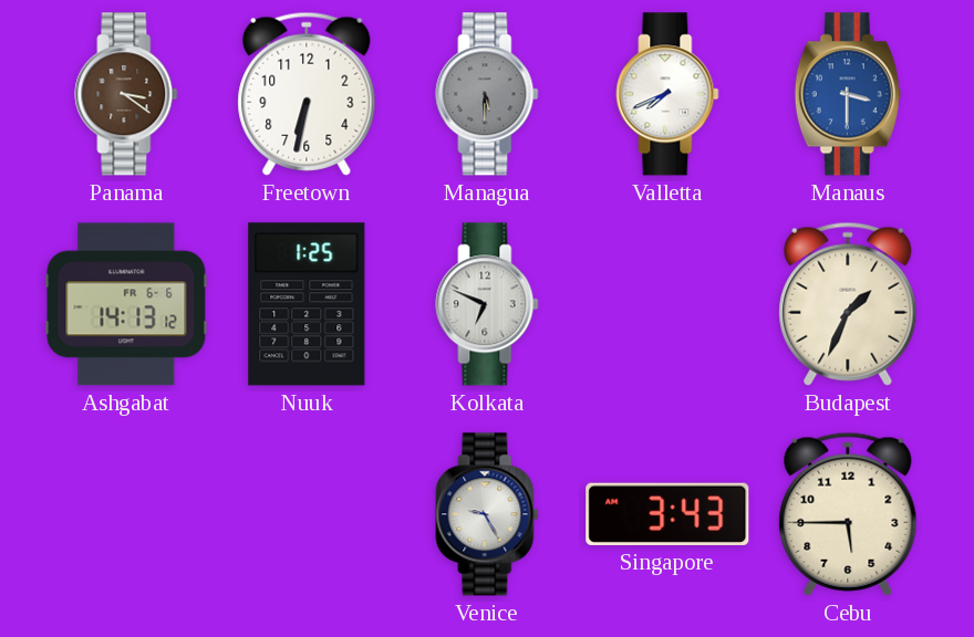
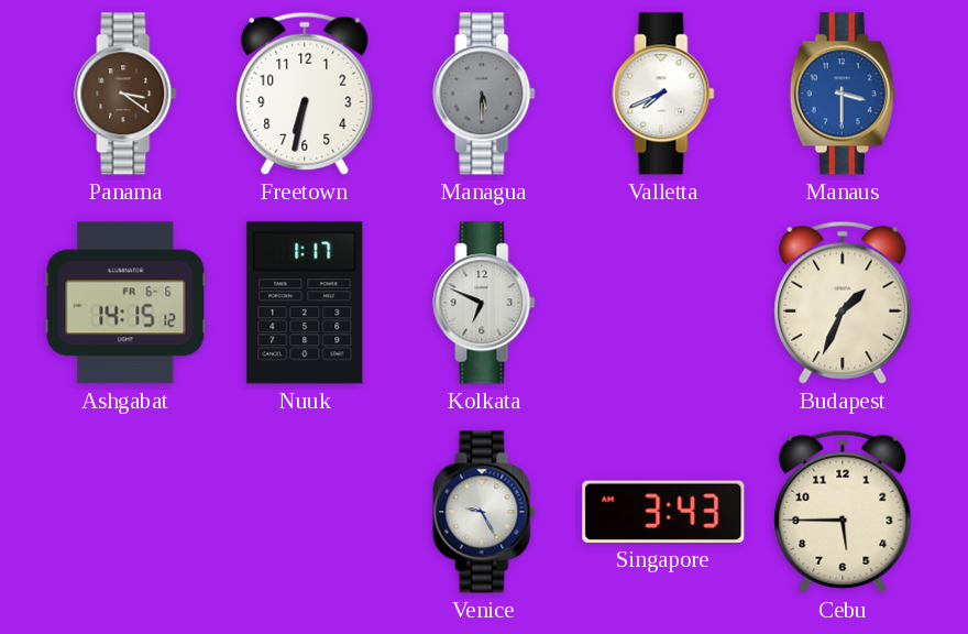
Ashgabat: 14:13 -> 14:15 (125, 303)
Nuuk: 1:25 -> 1:17 (305, 303)
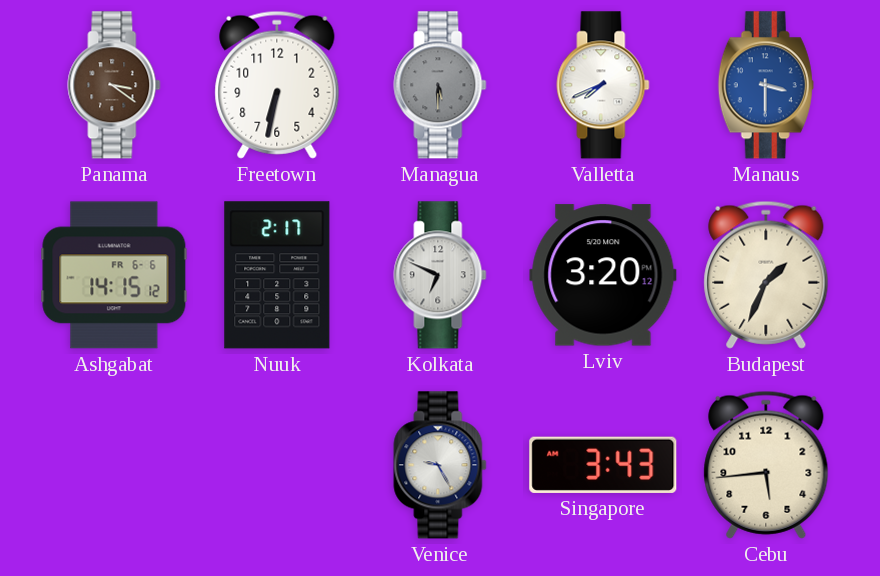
Nuuk: 1:17 -> 2:17 (277, 275)
Lviv: none -> 3:20 (603, 275)
Cebu: 5:45 -> 5:44 (766, 465)
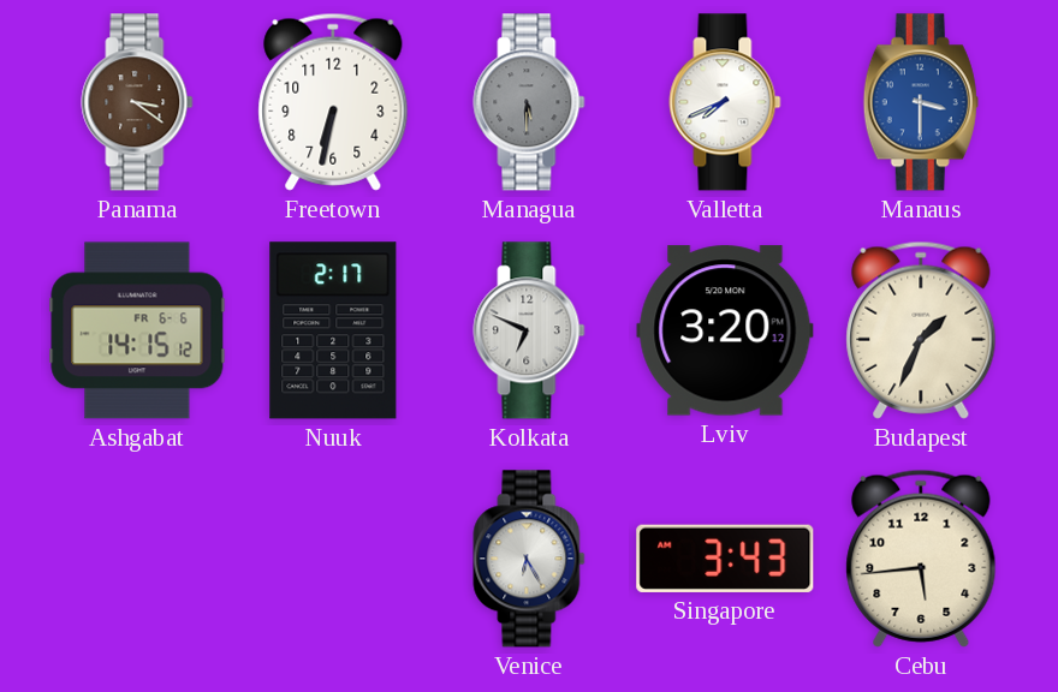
Venice: 9:25 -> 6:25 (529, 559)
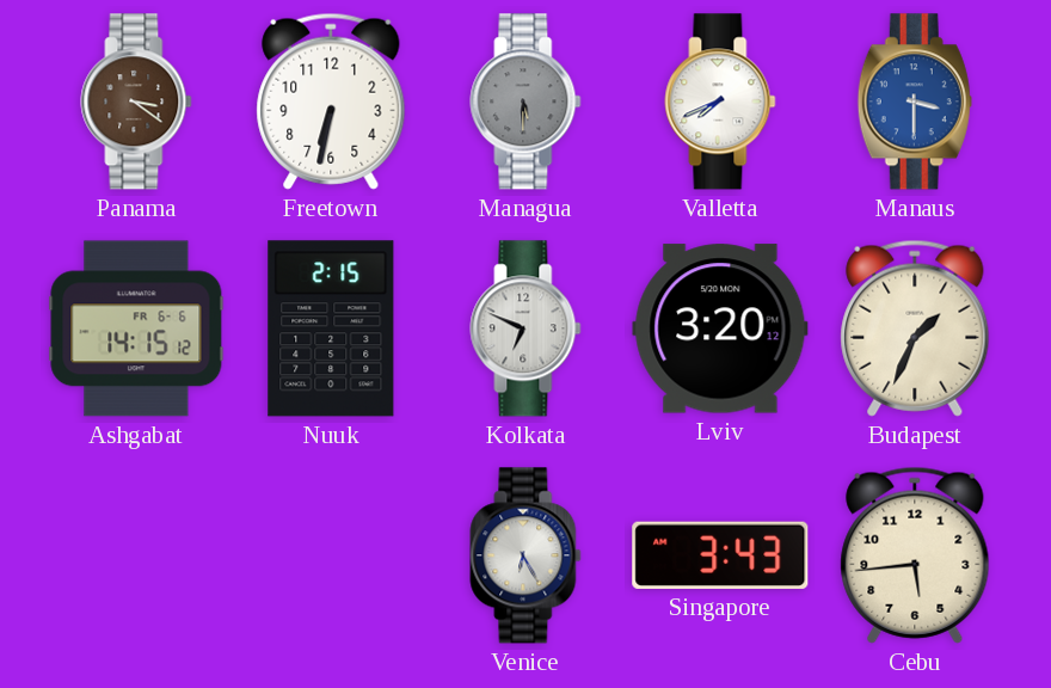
Nuuk: 2:17 -> 2:15 (331, 328)
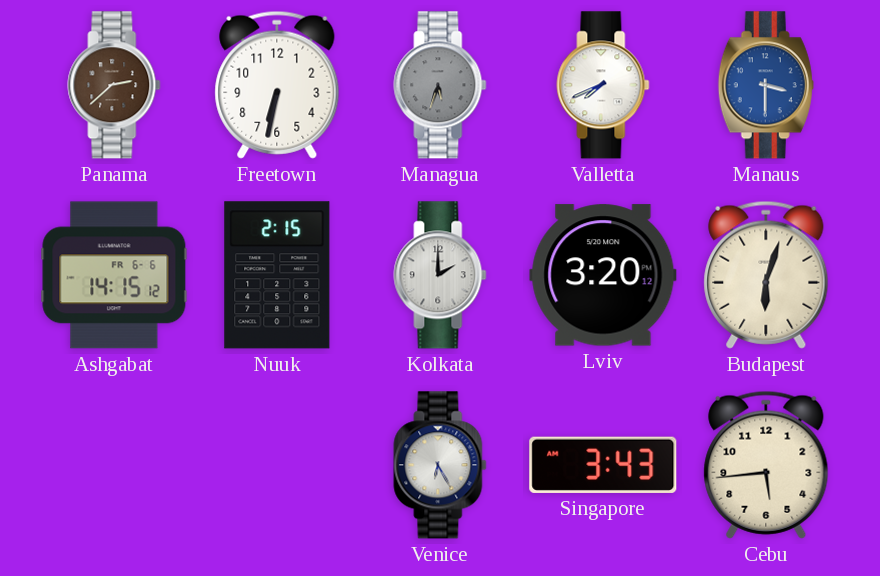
Panama: 3:21 -> 2:38 (114, 85)
Managua: 5:30 -> 5:33 (440, 85)
Kolkata: 6:49 -> 2:00 (440, 275)
Budapest: 1:34 -> 6:03 (766, 275)
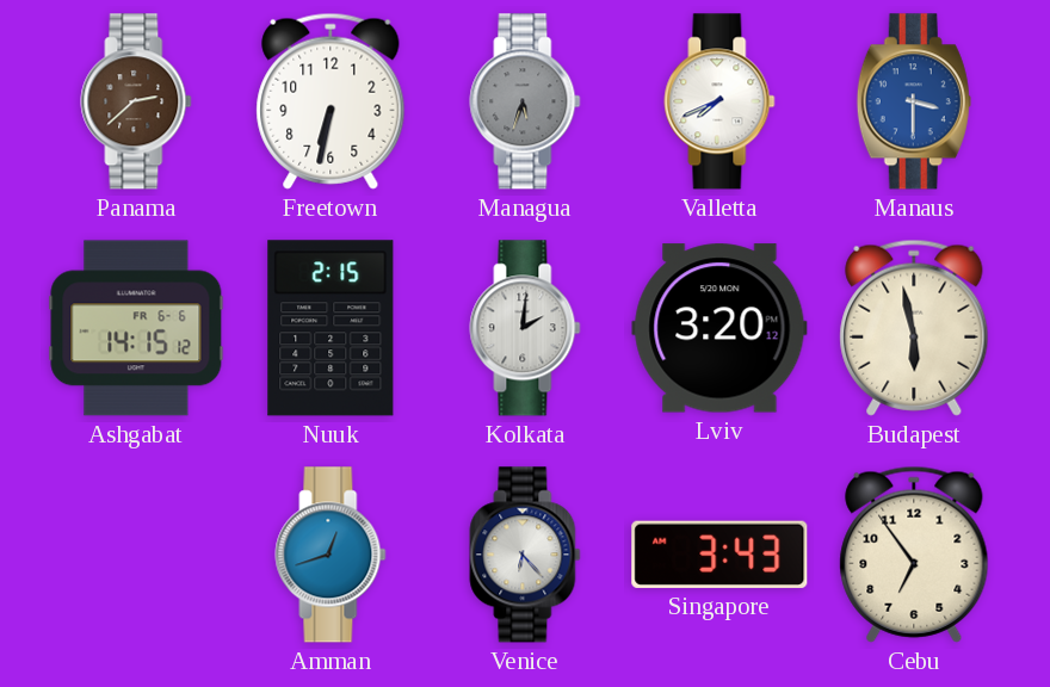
Kolkata: 2:00 -> 2:01 (525, 328)
Budapest: 6:03 -> 5:58 (914, 328)
Amman: none -> 12:42 (331, 555)
Venice: 6:25 -> 6:23 (525, 555)
Cebu: 5:44 -> 6:54 (914, 555)
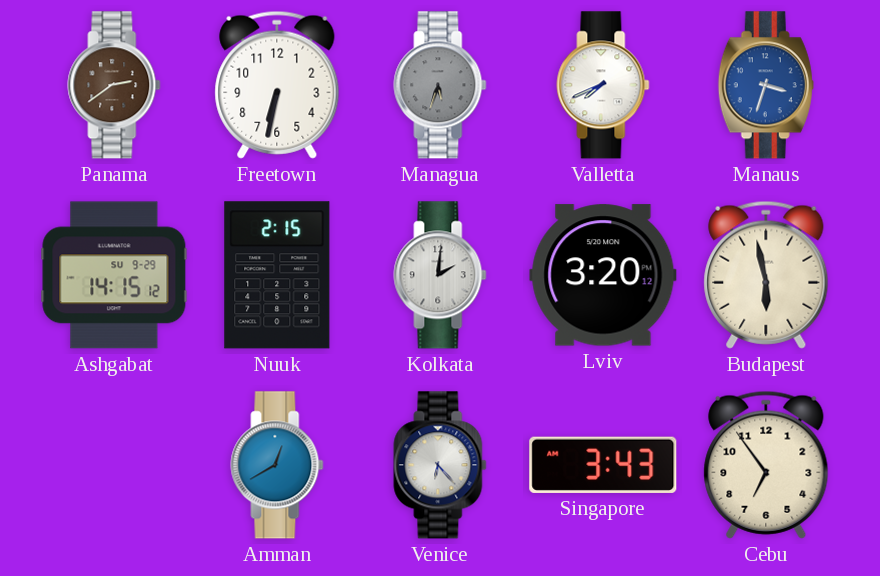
Panama: 2:38 -> 2:39 (114, 85)
Manaus: 3:30 -> 3:33 (766, 85)
Ashgabat date: FR 6-6 -> SU 9-29 (114, 275)
Amman: 12:42 -> 12:40 (277, 465)
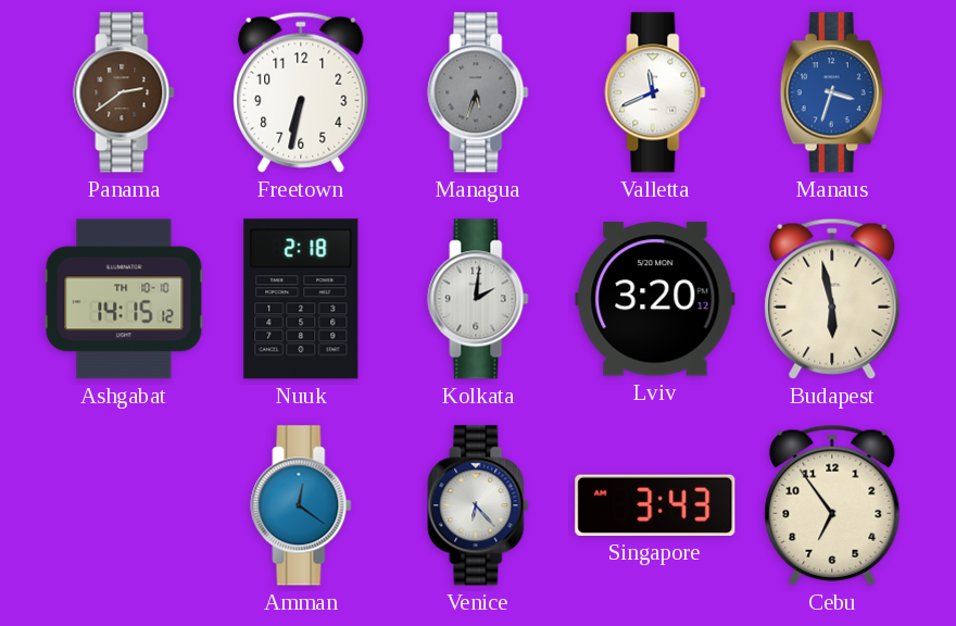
Valletta: 7:41 -> 11:41 (655, 92)
Ashgabat date: SU 9-29 -> TH 10-10 (124, 299)
Nuuk: 2:15 -> 2:18 (301, 299)
Amman: 12:40 -> 12:21 (301, 505)
